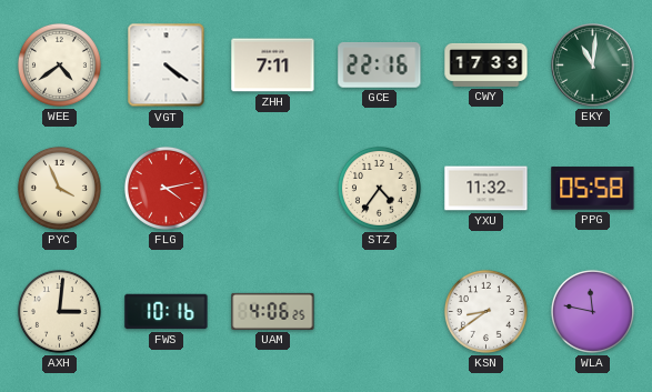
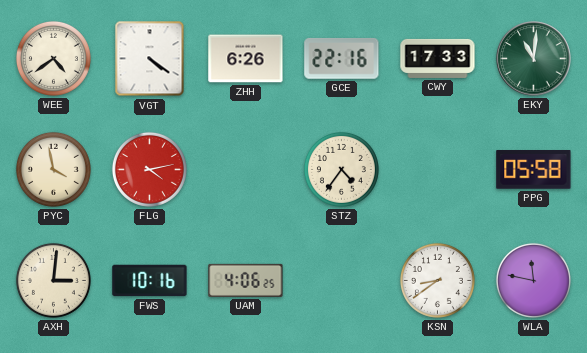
ZHH: 7:11 -> 6:26 (246, 59)
PYC: 3:56 -> 3:58 (53, 169)
YXU: 11:32 -> none (487, 189)
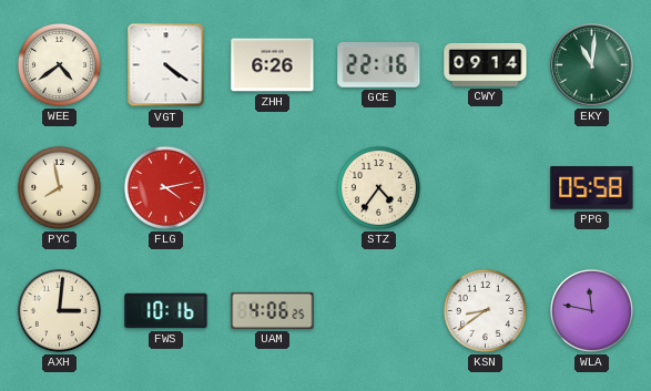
CWY: 17:33 -> 09:14 (486, 64)
PYC: 3:58 -> 7:58 (59, 187)
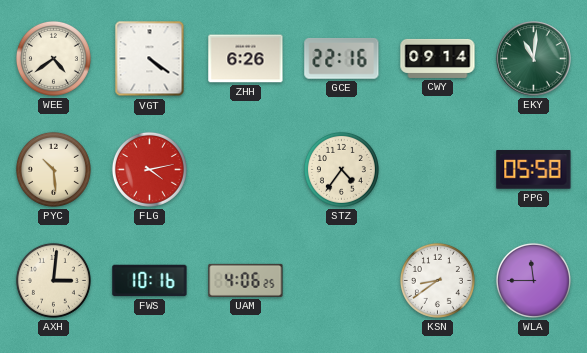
PYC: 7:58 -> 10:29 (53, 169)
WLA: 11:47 -> 11:45 (533, 280)
